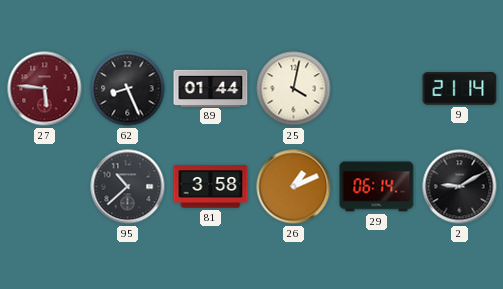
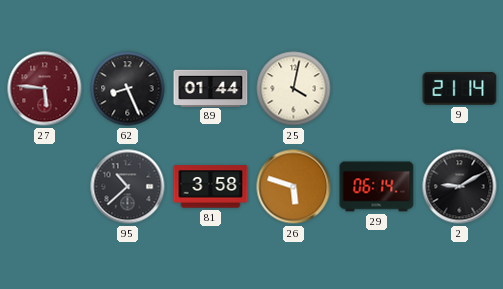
26: 1:11 -> 5:48 (294, 187)
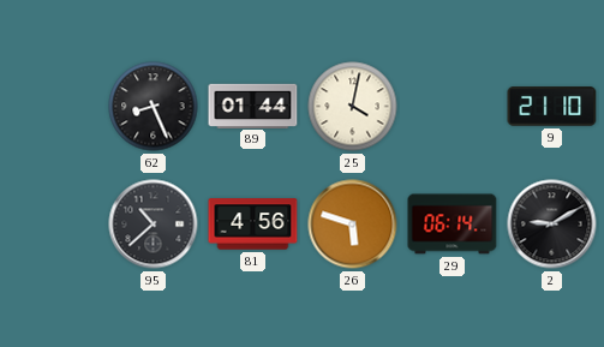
27: 5:46 -> none (45, 89)
9: 21:14 -> 21:10 (552, 107)
81: 3:58 -> 4:56 (253, 225)
